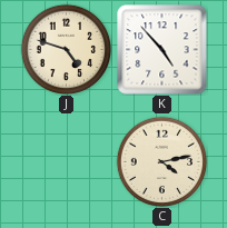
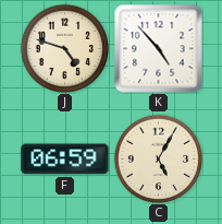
F: none -> 06:59 (65, 160)
C: 4:13 -> 5:05 (158, 158)
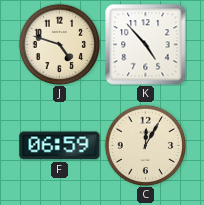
C: 5:05 -> 12:05 (145, 145)
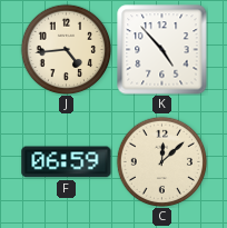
J: 4:48 -> 4:44 (66, 49)
C: 12:05 -> 12:08 (161, 161)
